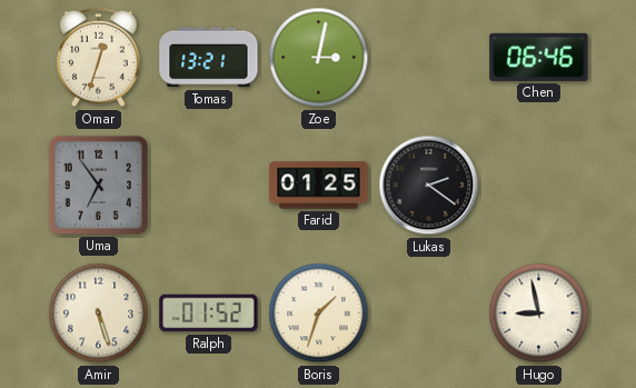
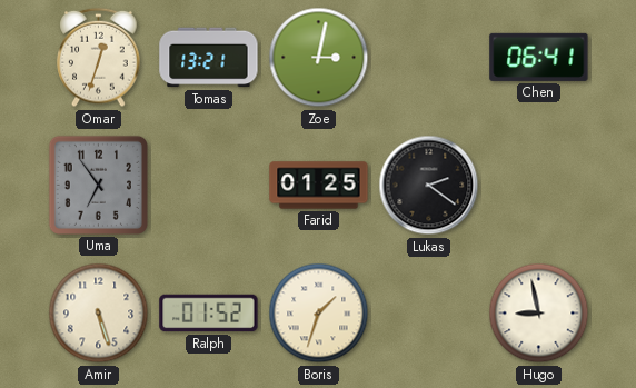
Chen: 06:46 -> 06:41 (539, 57)
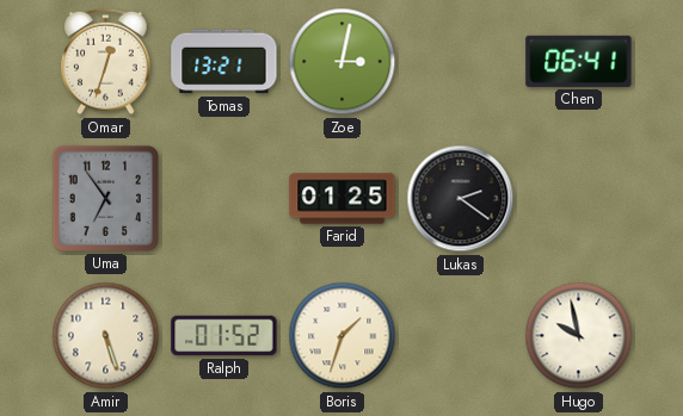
Hugo: 8:58 -> 9:58 (579, 336)
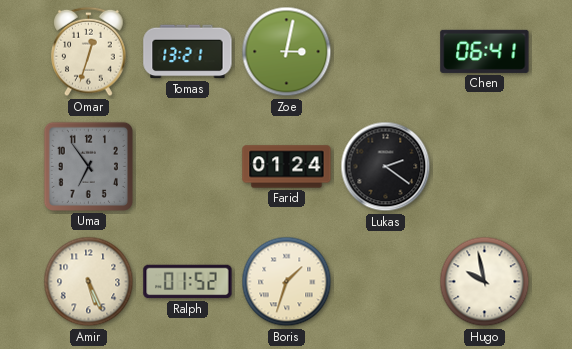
Farid: 01:25 -> 01:24 (287, 167)
Amir: 5:27 -> 5:26 (89, 282)
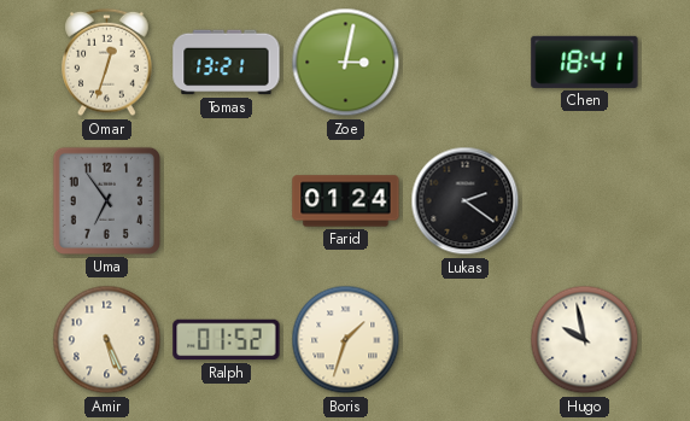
Chen: 06:41 -> 18:41 (585, 62)
